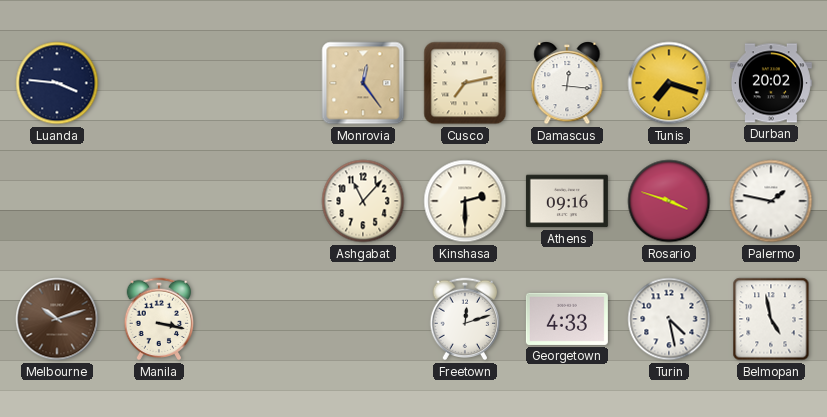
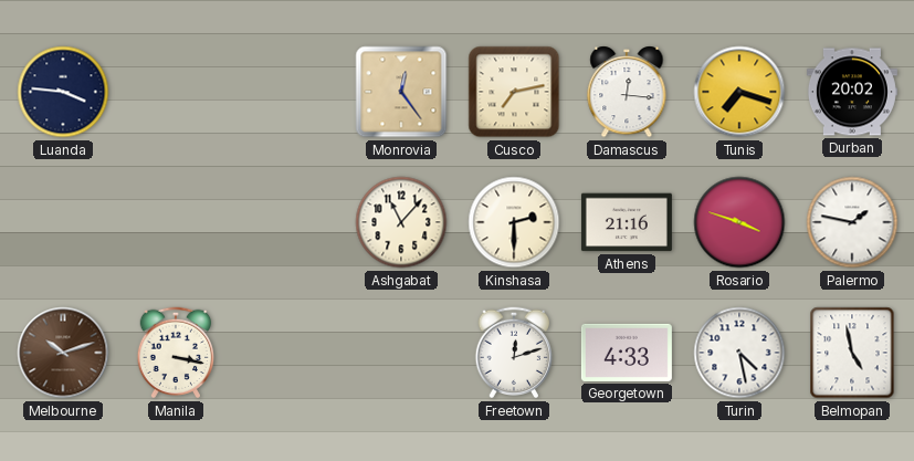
Athens: 09:16 -> 21:16 (627, 222)
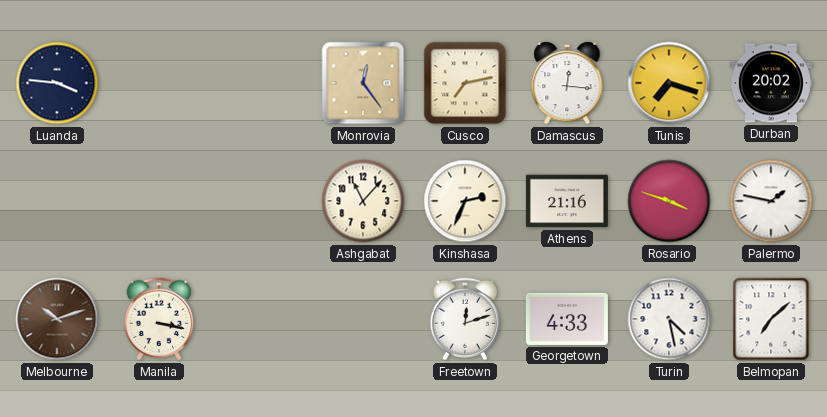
Kinshasa: 2:30 -> 2:34 (465, 201)
Belmopan: 4:58 -> 7:08 (771, 319)
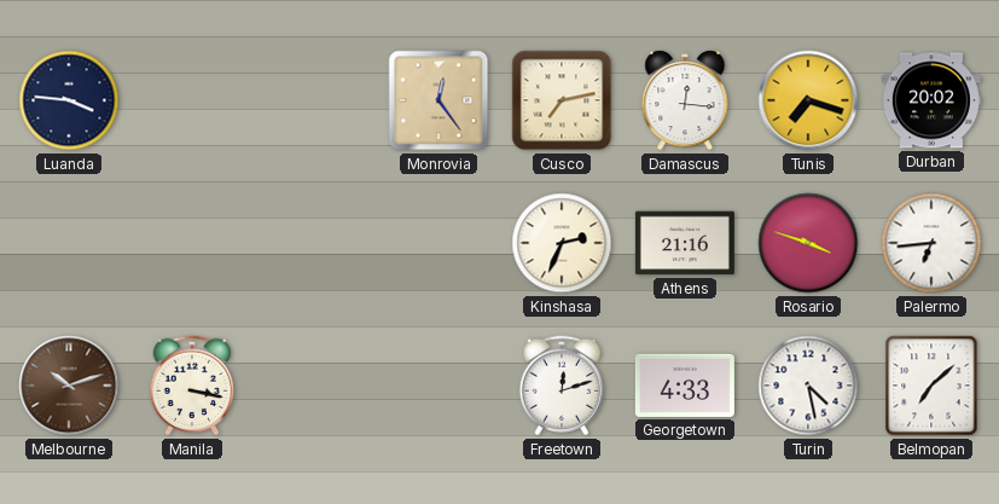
Ashgabat: 11:07 -> none (363, 201)
Palermo: 1:47 -> 6:44 (931, 243)
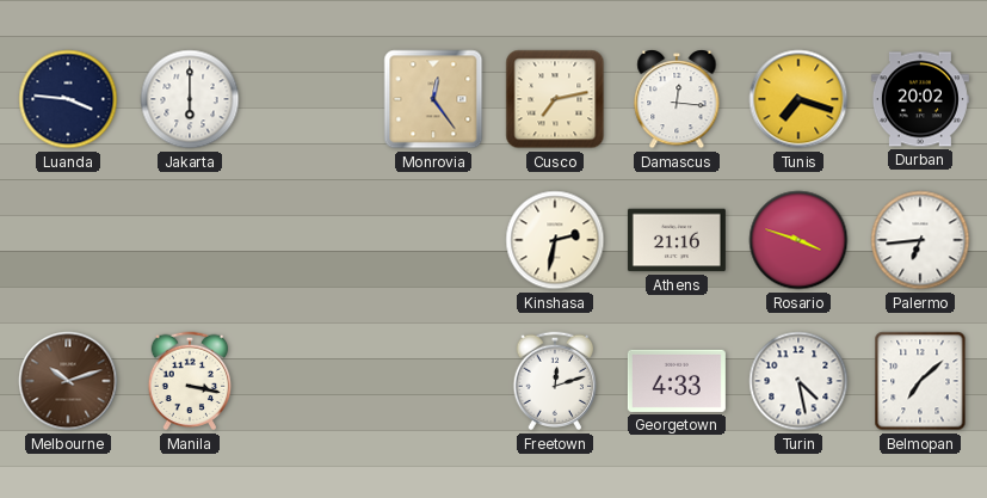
Jakarta: none -> 6:00 (190, 99)
Kinshasa: 2:34 -> 2:32 (555, 240)
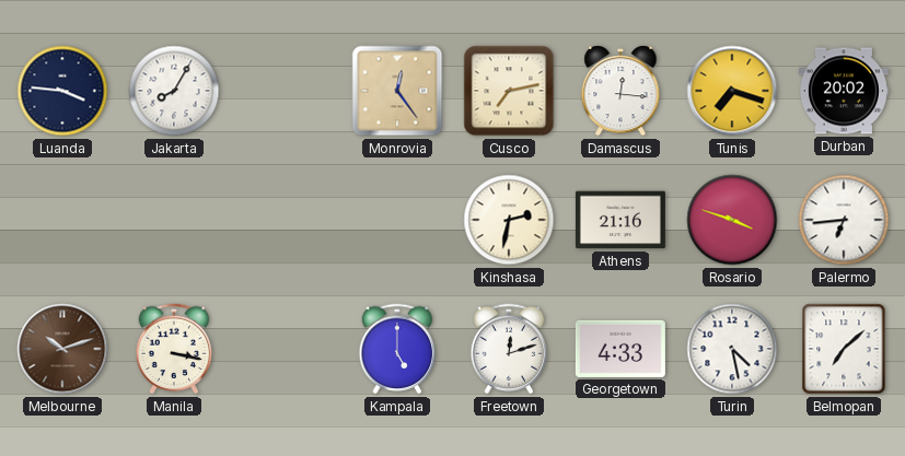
Jakarta: 6:00 -> 8:05 (174, 91)
Kampala: none -> 5:00 (397, 349)
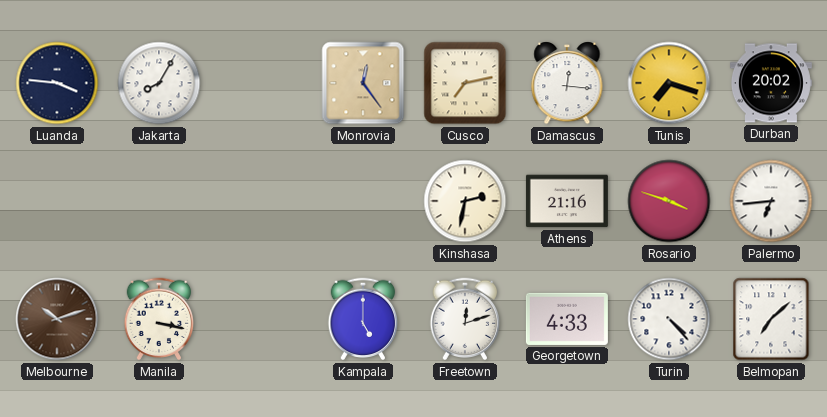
Turin: 4:28 -> 4:23 (669, 319)
